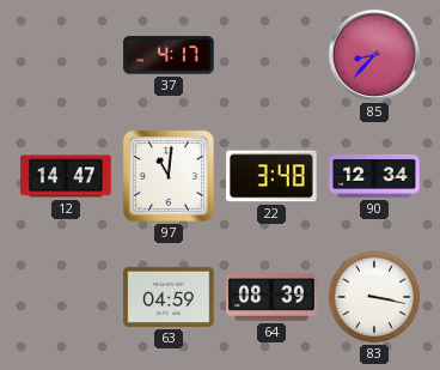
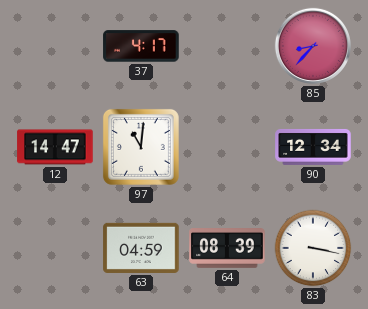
22: 3:48 -> none (271, 176)
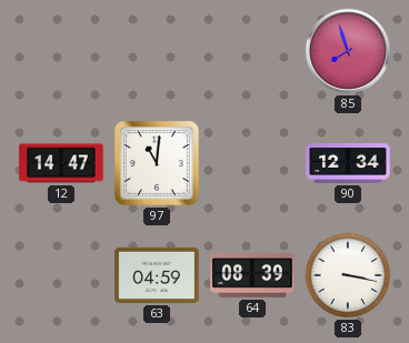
37: 4:17 -> none (141, 46)
85: 8:37 -> 7:57 (348, 51)
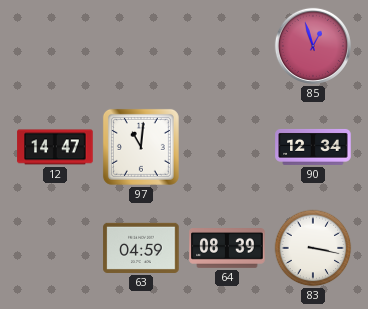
85: 7:57 -> 12:57 (313, 46)
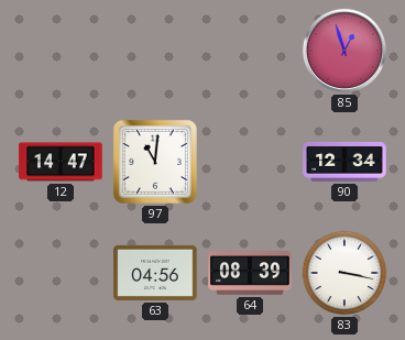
63: 04:59 -> 04:56 (155, 273)
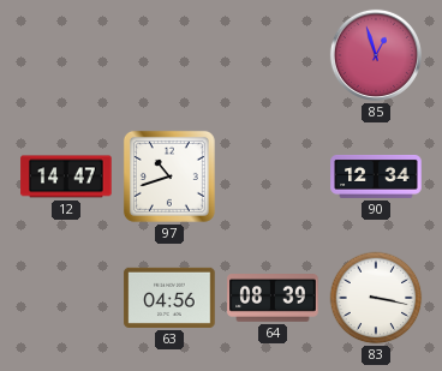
97: 11:01 -> 10:42 (169, 176)
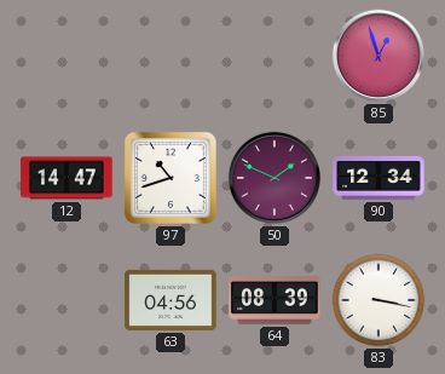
50: none -> 1:49 (274, 178)
